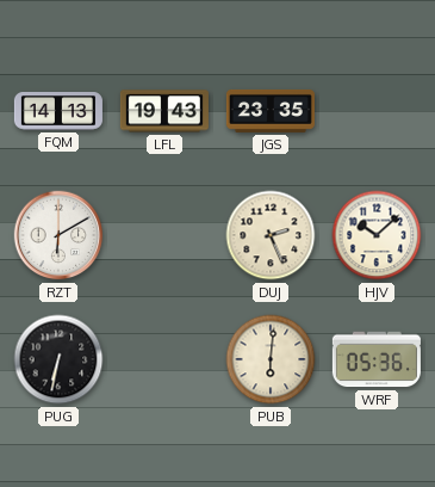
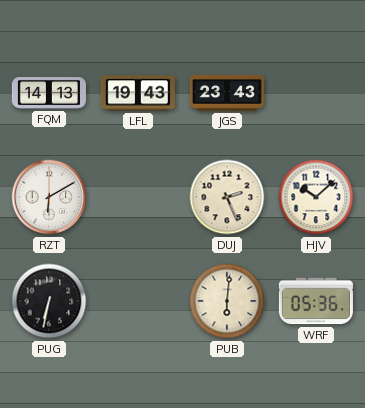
JGS: 23:35 -> 23:43 (227, 93)
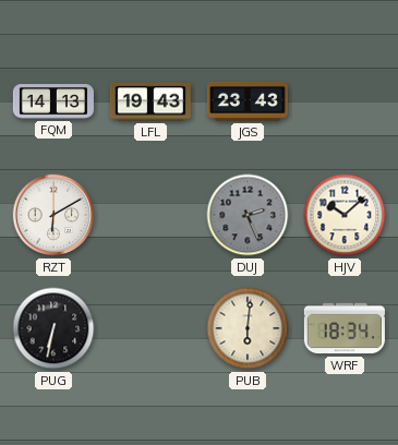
DUJ dial: cream -> grey (248, 215)
WRF: 05:36 -> 18:34 (345, 328)
